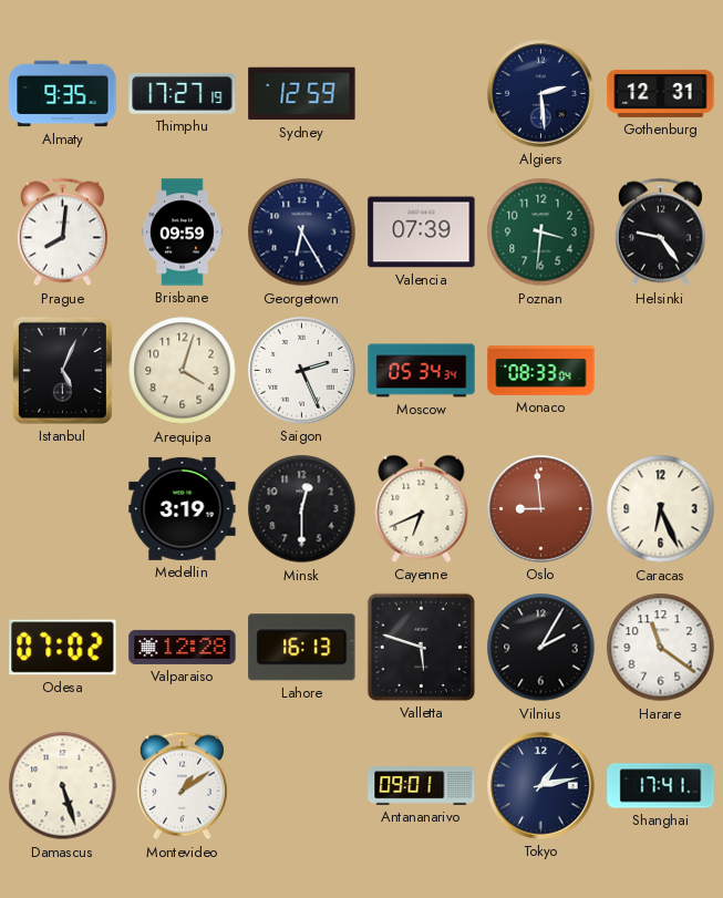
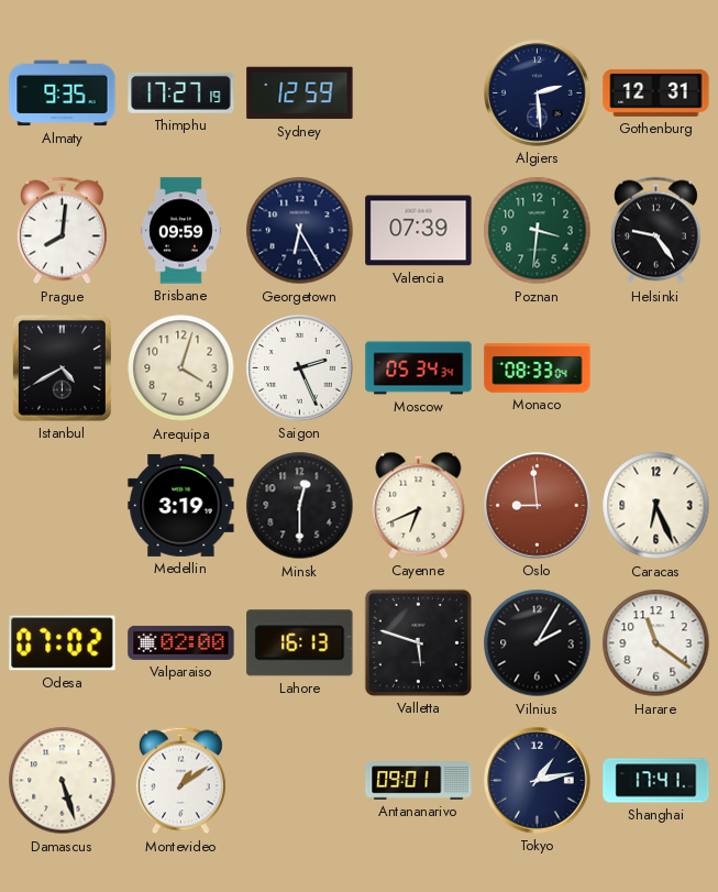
Istanbul: 5:04 -> 4:40 (62, 367)
Valparaiso: 12:28 -> 02:00 (181, 642)
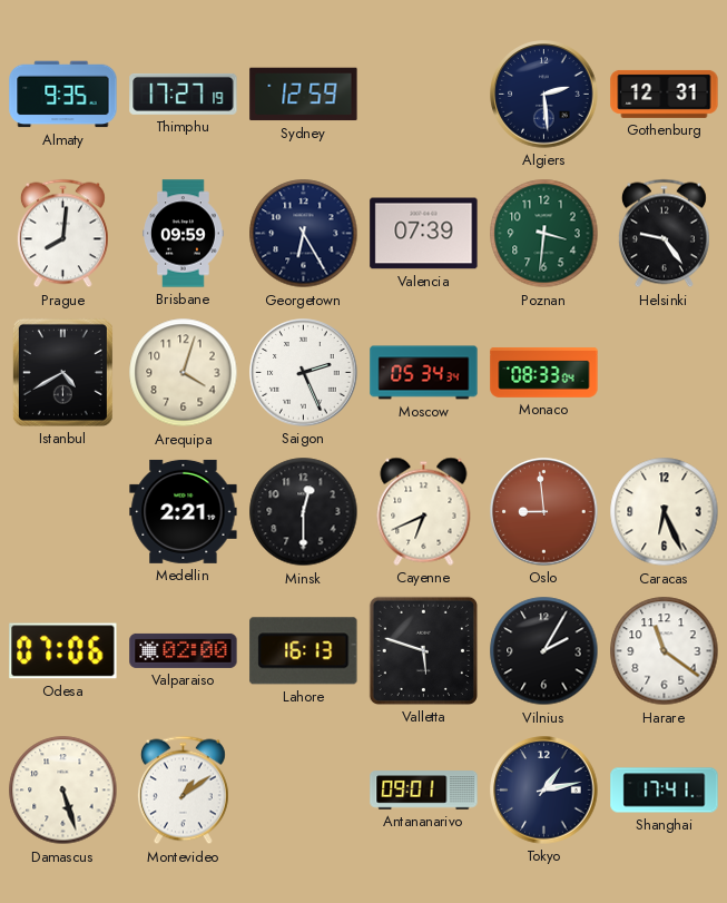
Medellin: 3:19 -> 2:21 (184, 511)
Odesa: 07:02 -> 07:06 (63, 651)
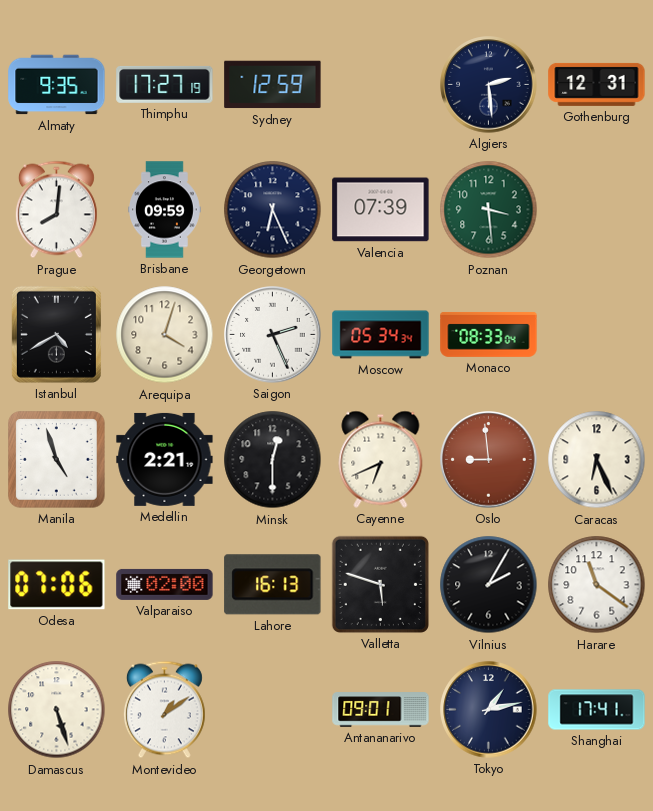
Georgetown: 6:25 -> 6:26 (273, 210)
Poznan: 3:31 -> 3:29 (489, 210)
Helsinki: 9:24 -> none (664, 234)
Manila: none -> 4:57 (57, 460)
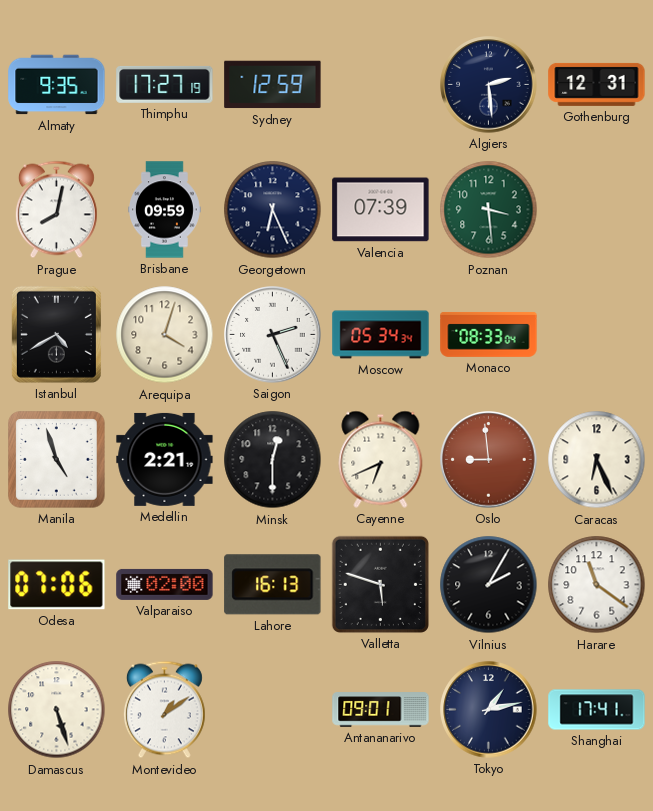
Prague: 8:01 -> 8:02 (56, 210)
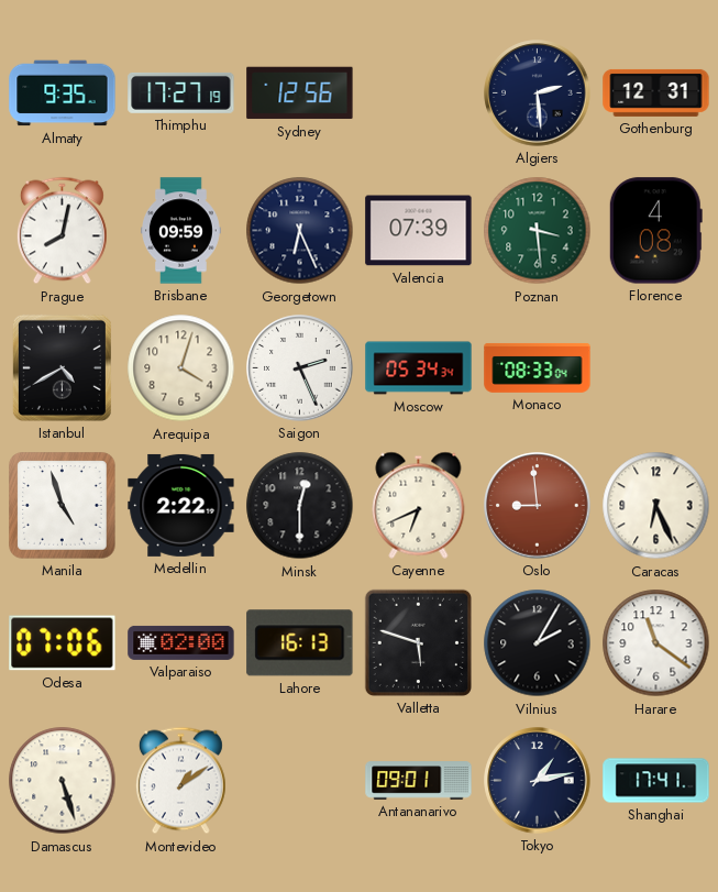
Sydney: 12:59 -> 12:56 (300, 93)
Florence: none -> 4:08 (655, 231)
Medellin: 2:21 -> 2:22 (181, 505)
